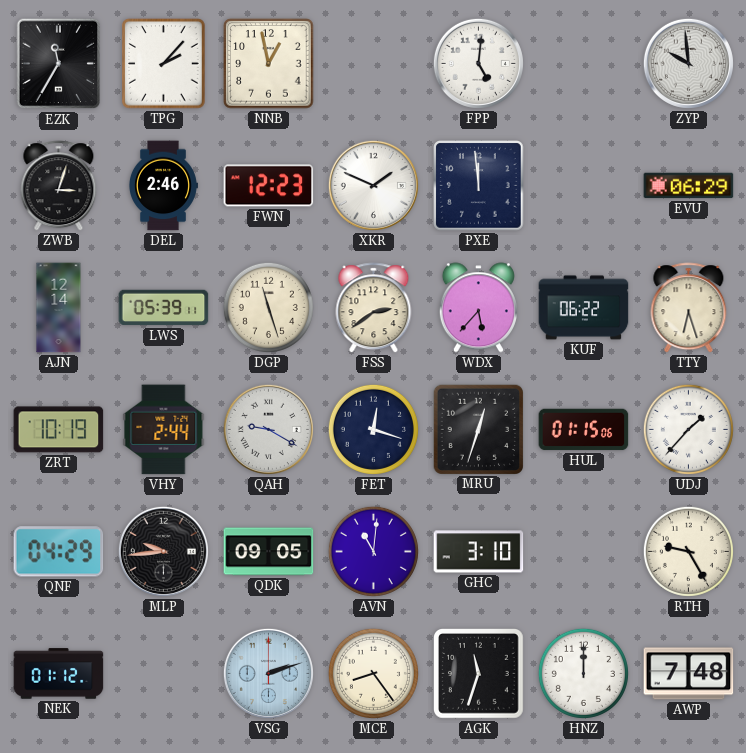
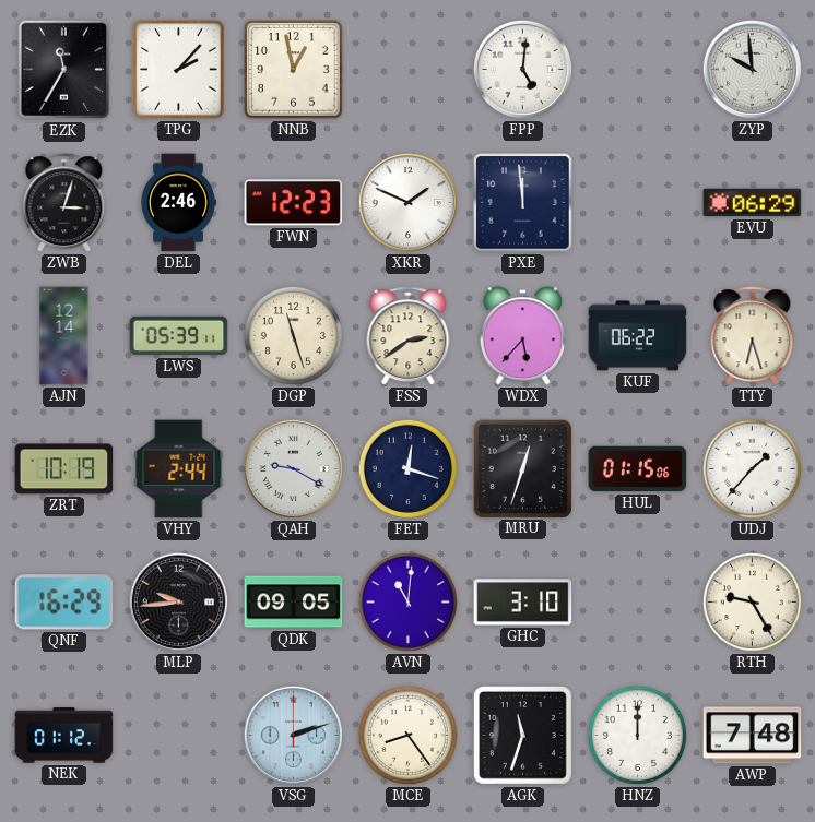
QNF: 04:29 -> 16:29 (64, 603)
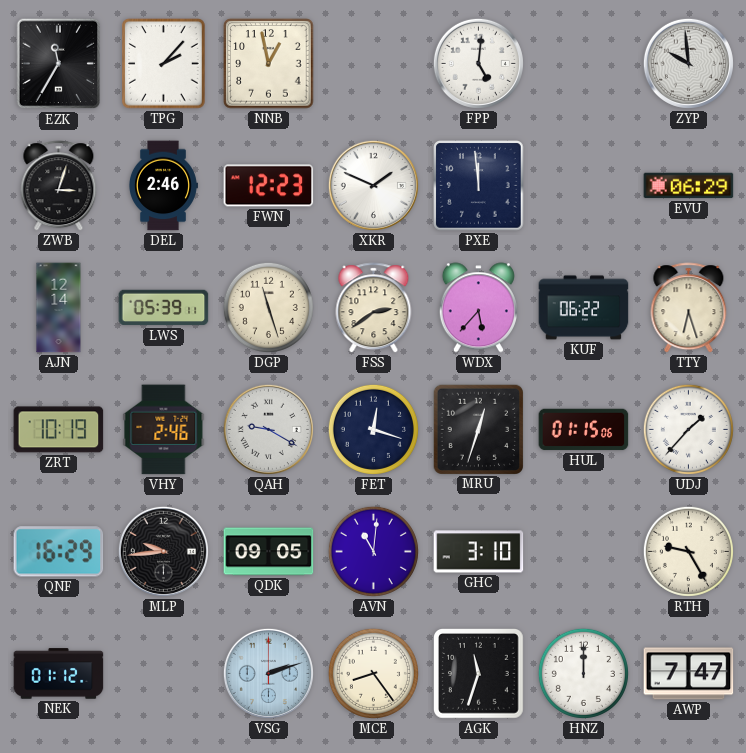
VHY: 2:44 -> 2:46 (164, 430)
AWP: 7:48 -> 7:47 (689, 674)
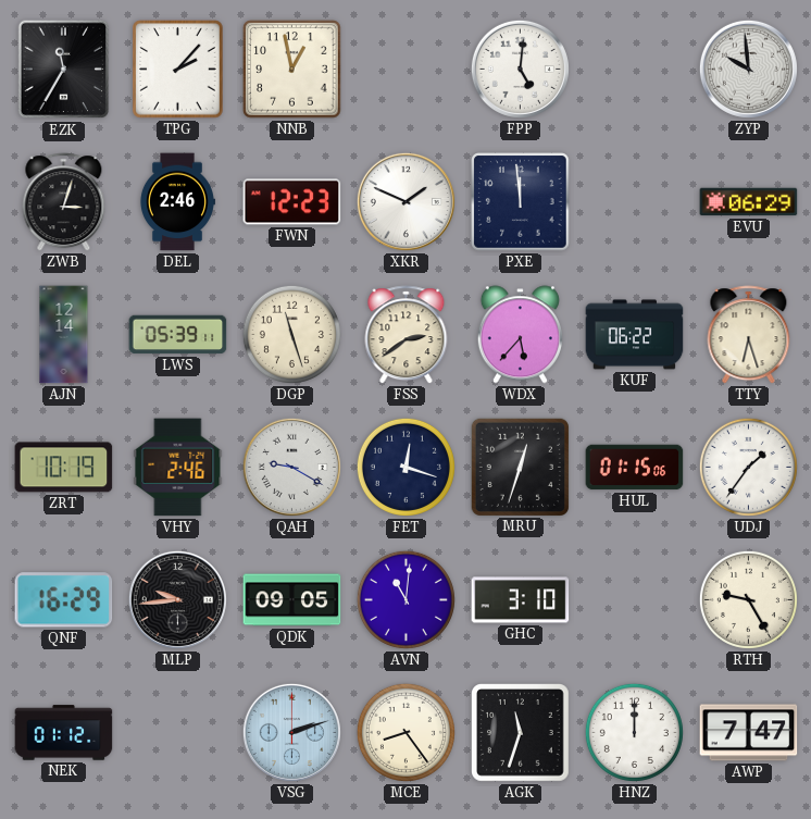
UDJ: 1:37 -> 1:36 (748, 467)
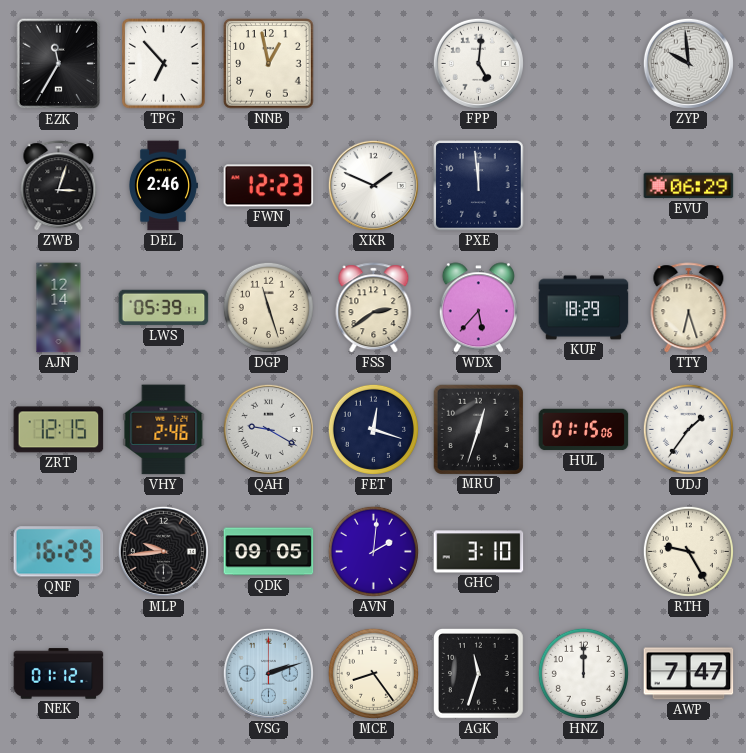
TPG: 2:07 -> 6:53 (164, 64)
KUF: 06:22 -> 18:29 (584, 308)
ZRT: 10:19 -> 12:15 (59, 430)
AVN: 11:01 -> 2:01 (373, 551)
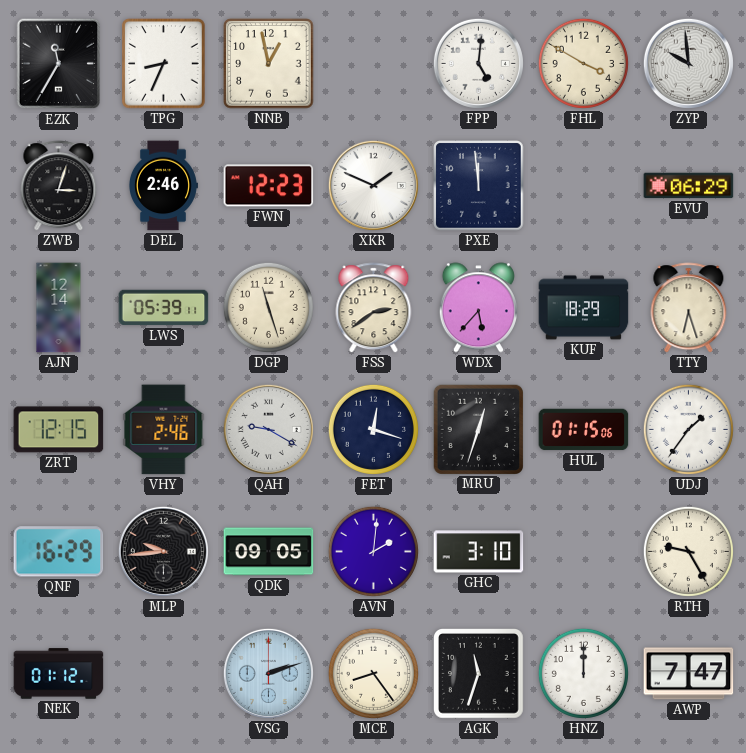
TPG: 6:53 -> 8:34 (164, 64)
FHL: none -> 3:50 (583, 63)
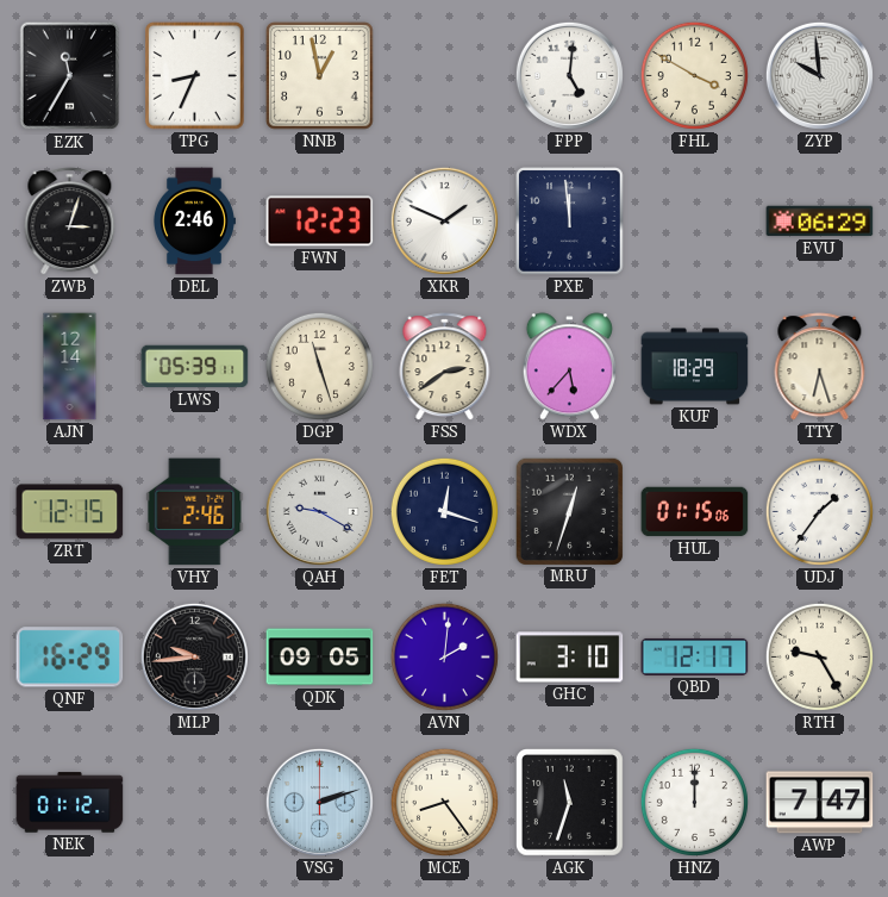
QBD: none -> 12:17 (695, 656)
